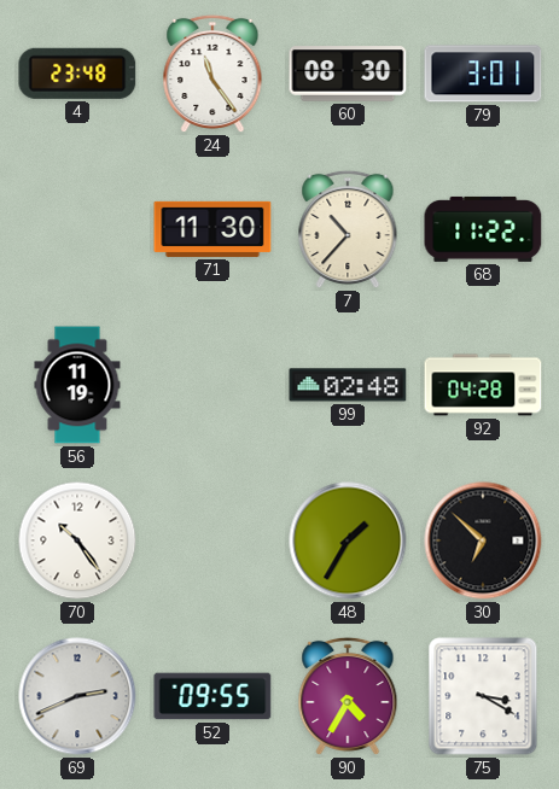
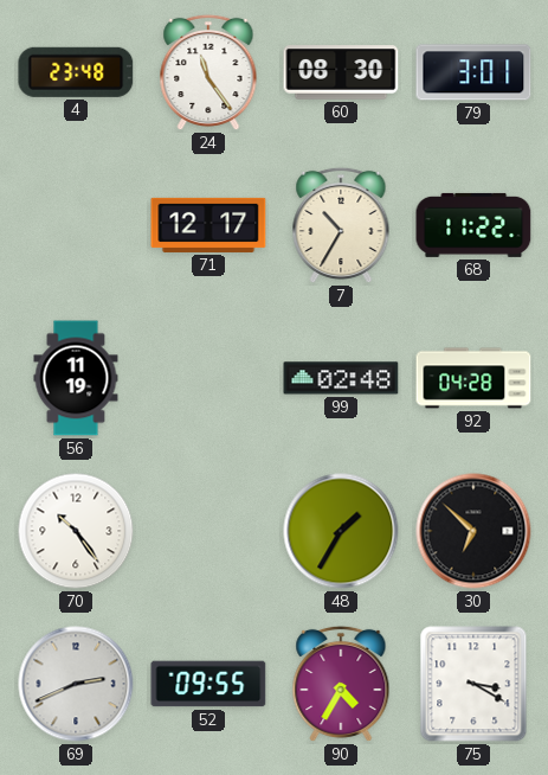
71: 11:30 -> 12:17 (208, 225)
7: 10:37 -> 10:35 (341, 225)
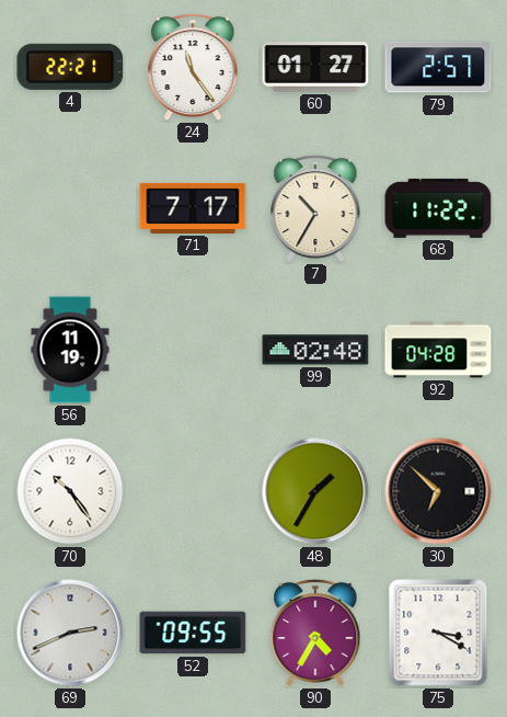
4: 23:48 -> 22:21 (70, 67)
60: 08:30 -> 01:27 (315, 67)
79: 3:01 -> 2:57 (438, 67)
71: 12:17 -> 7:17 (193, 208)
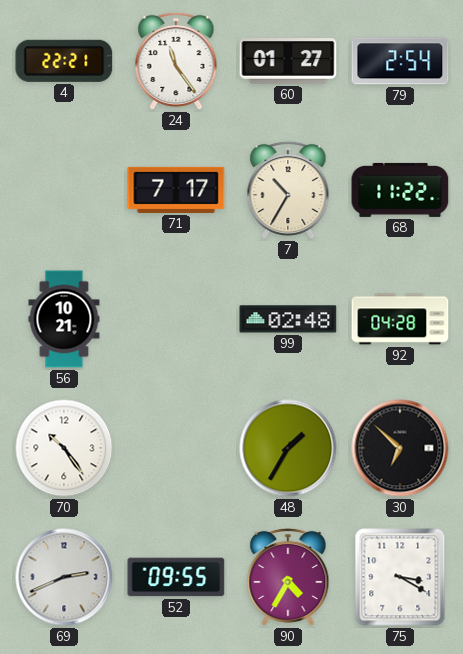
79: 2:57 -> 2:54 (400, 61)
56: 11:19 -> 10:21 (64, 319)
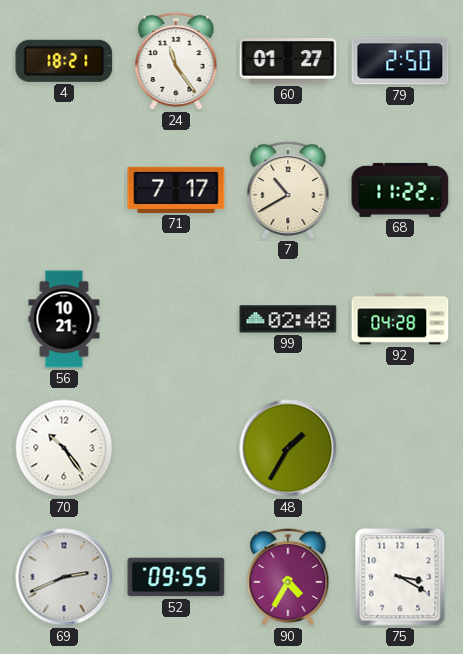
4: 22:21 -> 18:21 (64, 61)
79: 2:54 -> 2:50 (400, 61)
7: 10:35 -> 10:40 (288, 190)
30: 6:52 -> none (400, 448)
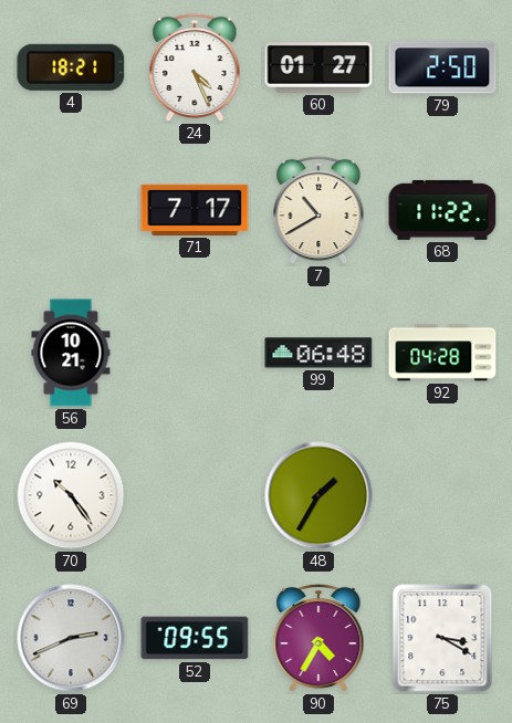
24: 11:24 -> 4:26 (195, 67)
99: 02:48 -> 06:48 (318, 353)
